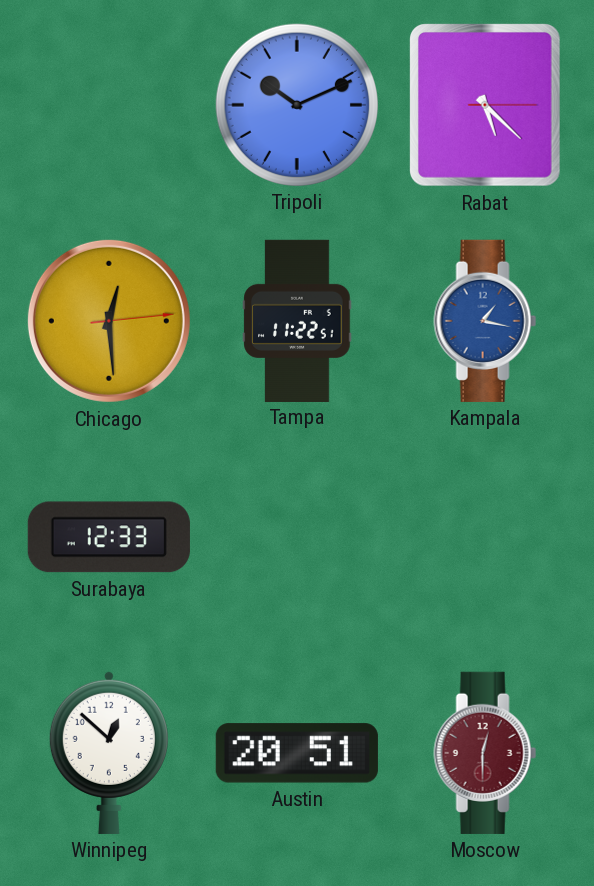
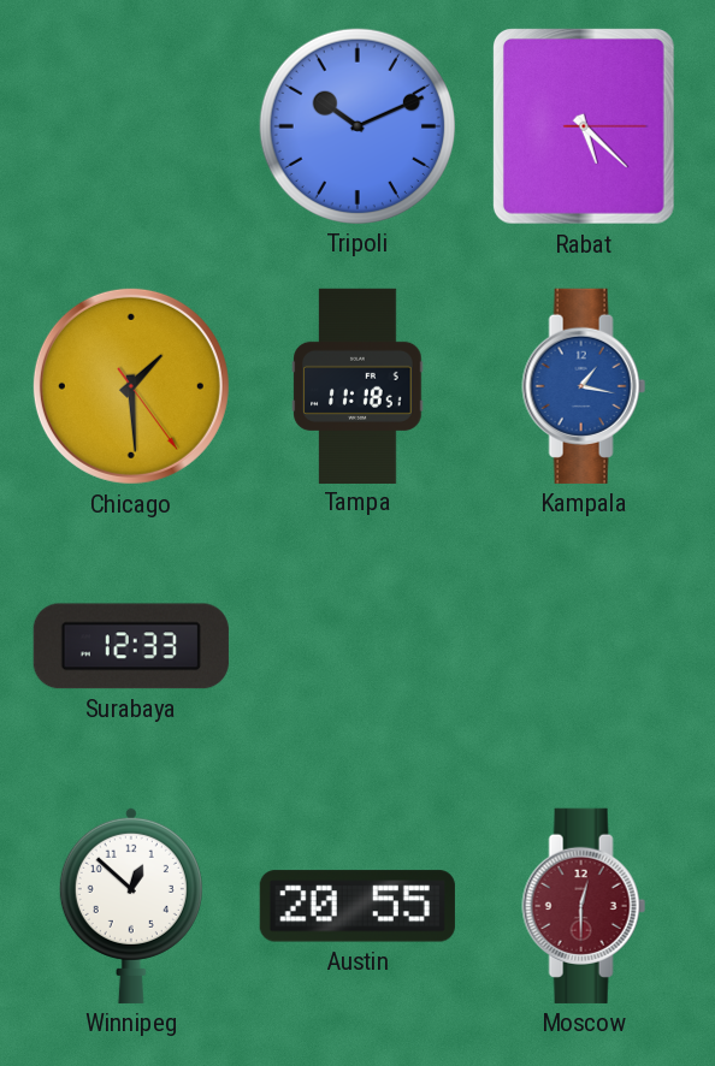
Chicago: 12:29 -> 1:29 (131, 386)
Tampa: 11:22 -> 11:18 (357, 385)
Austin: 20:51 -> 20:55 (357, 906)
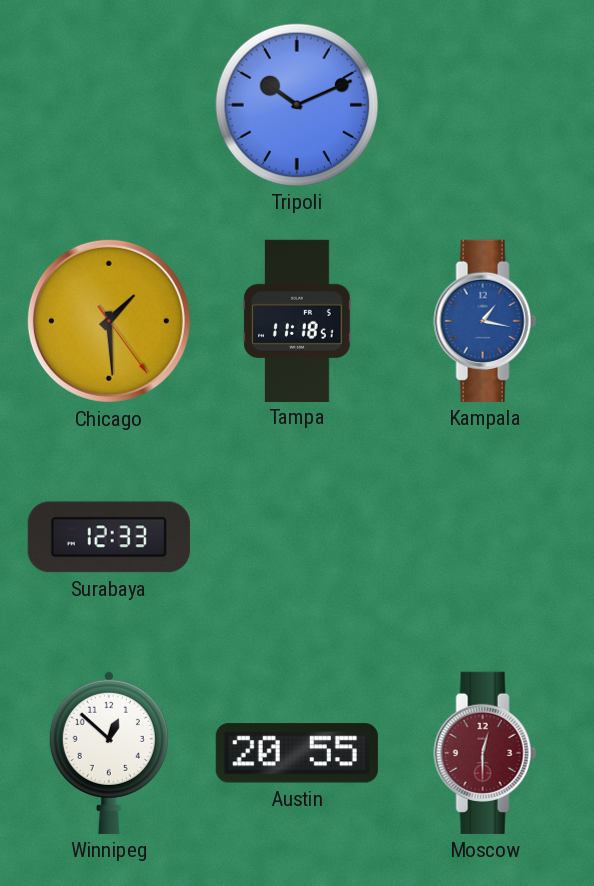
Rabat: 5:22 -> none (584, 126)
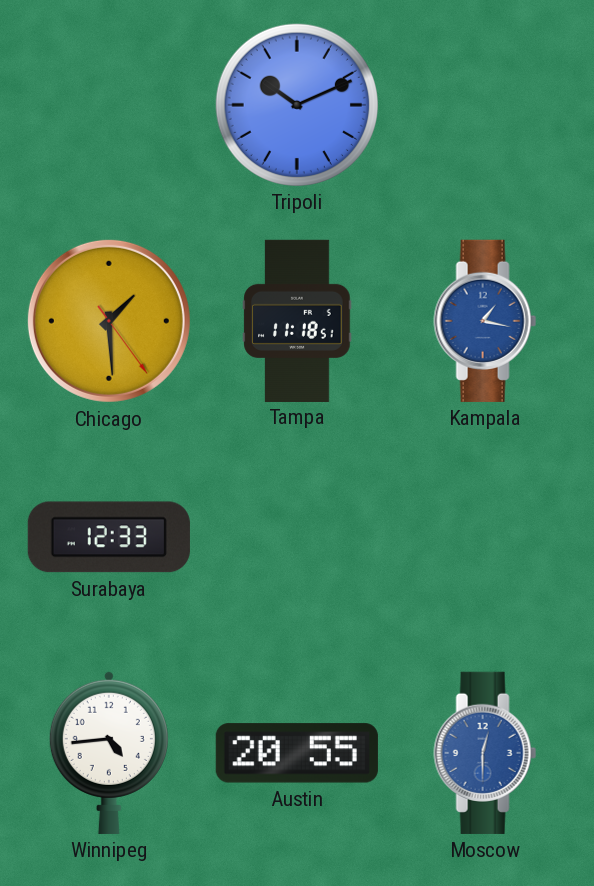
Winnipeg: 12:52 -> 4:44 (109, 752)
Moscow dial: burgundy -> blue (485, 753)
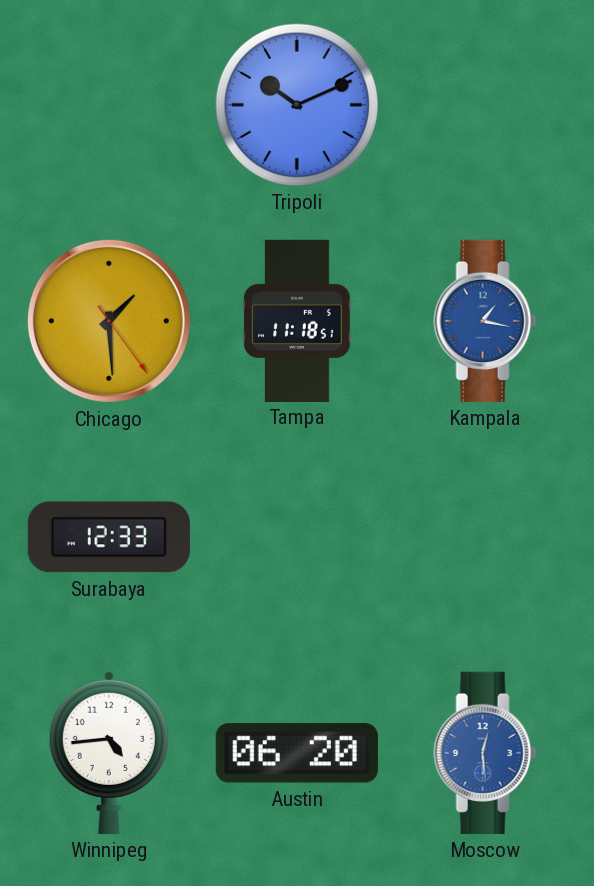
Austin: 20:55 -> 06:20 (297, 753)
Moscow: 12:30 -> 12:29 (485, 753)
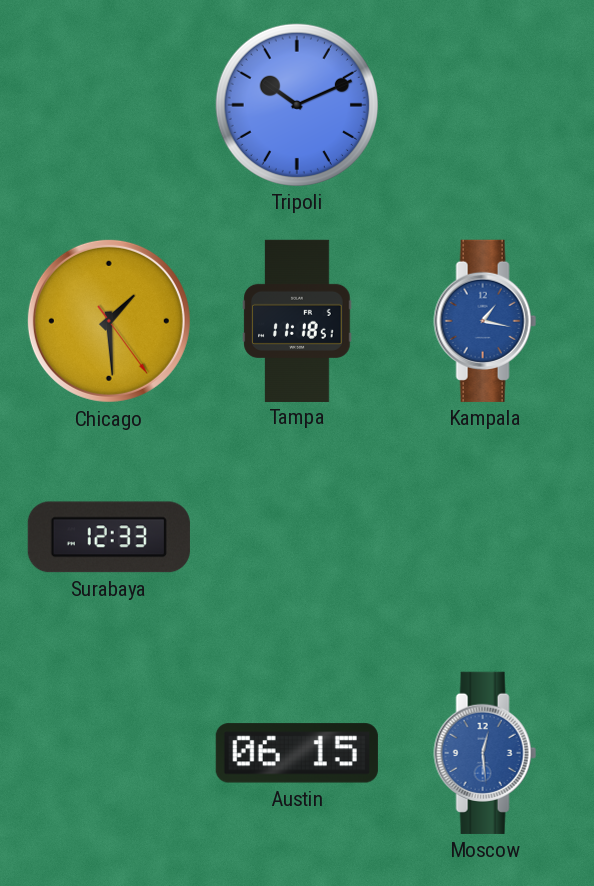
Winnipeg: 4:44 -> none (109, 752)
Austin: 06:20 -> 06:15 (297, 753)
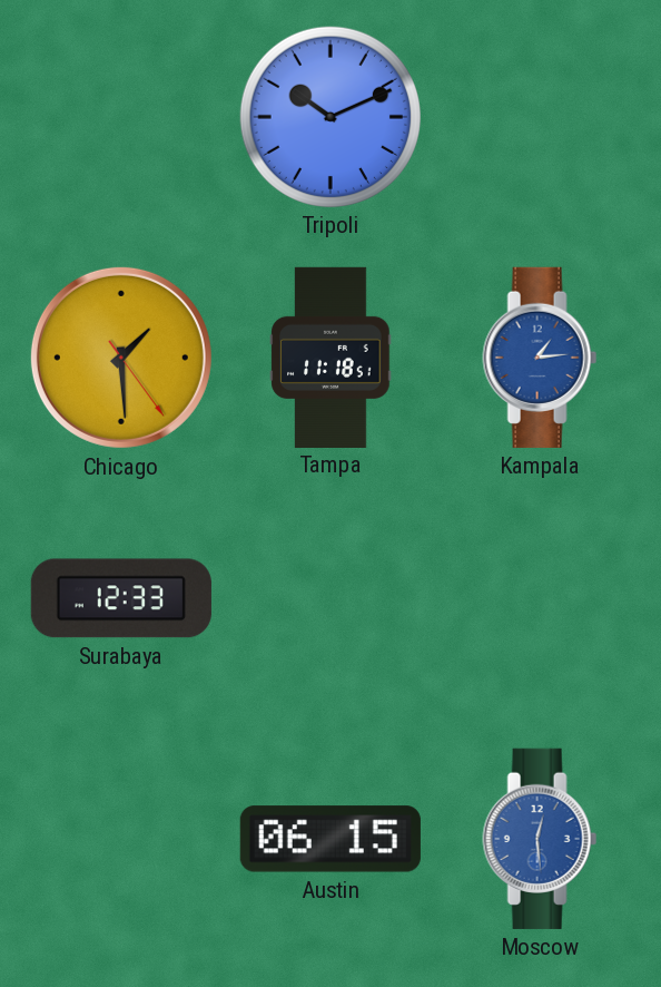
Kampala: 1:17 -> 1:14 (540, 358)
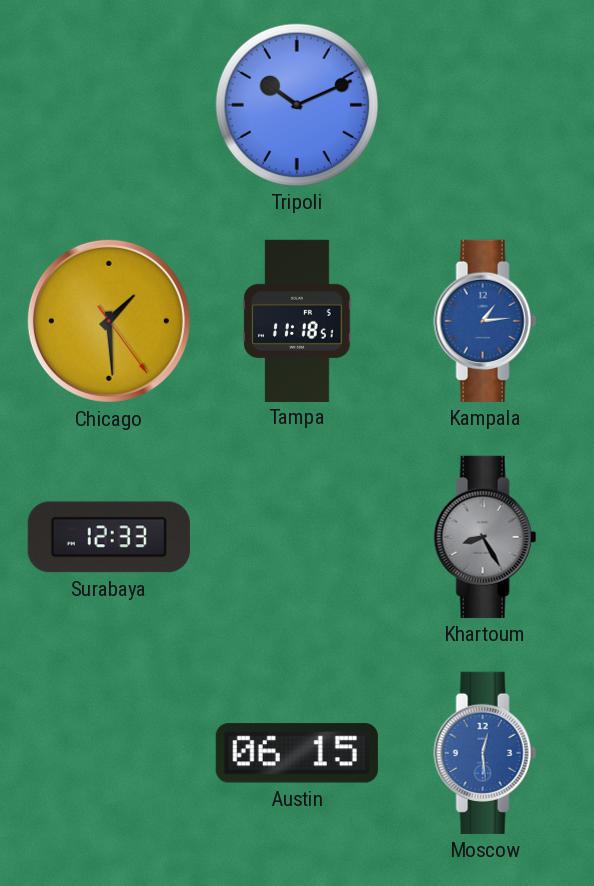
Khartoum: none -> 8:25 (485, 537)
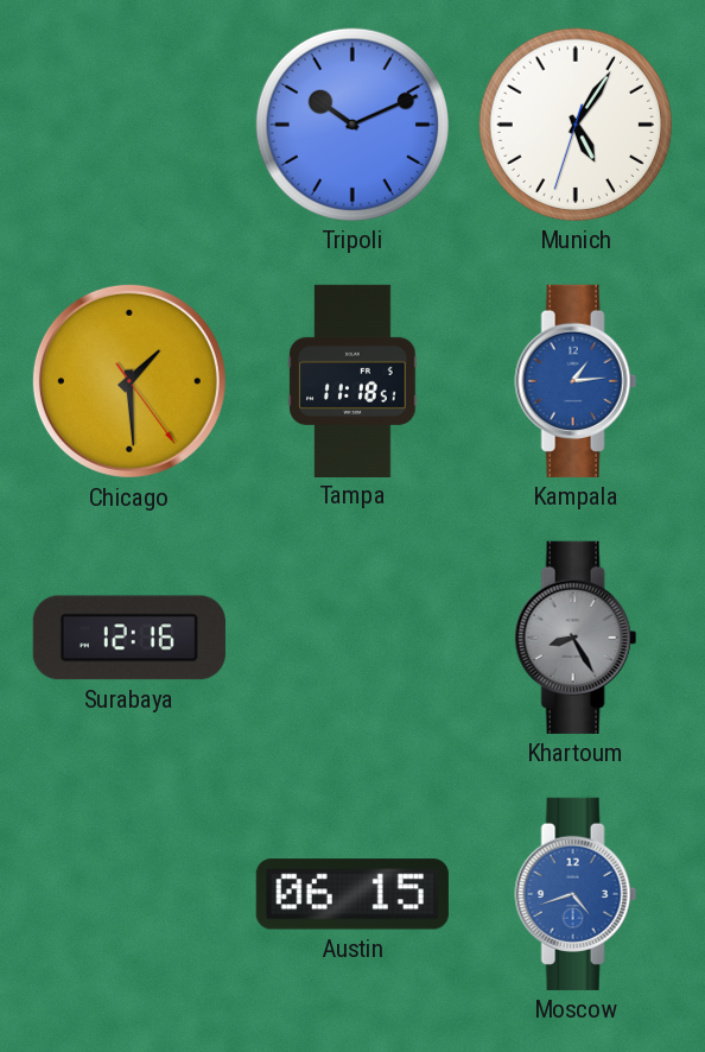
Munich: none -> 5:05 (576, 125)
Surabaya: 12:33 -> 12:16 (129, 638)
Moscow: 12:29 -> 4:42 (576, 894)
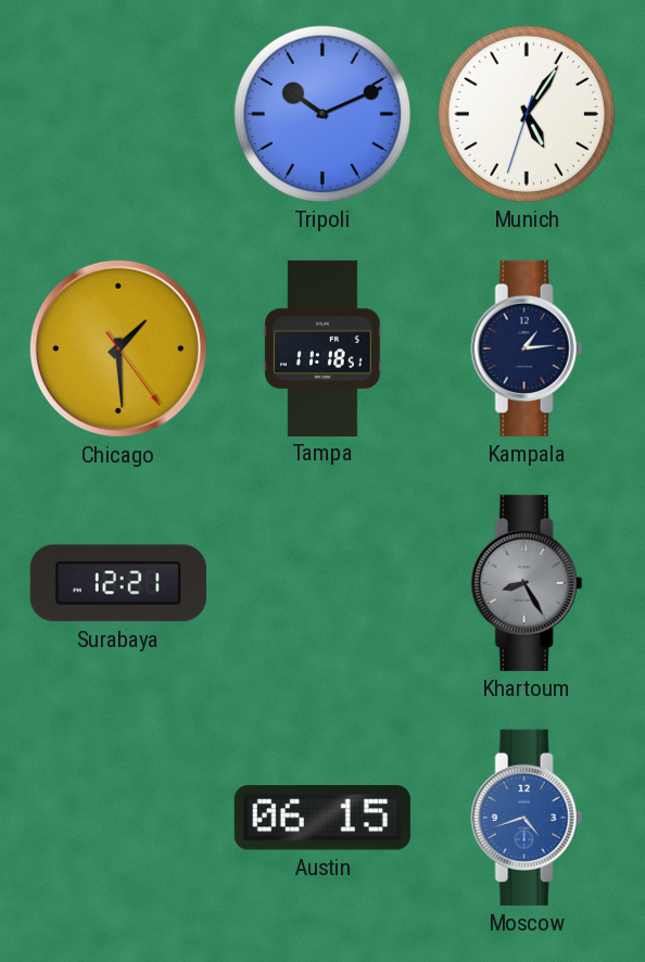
Kampala dial: blue -> navy (527, 349)
Surabaya: 12:16 -> 12:21 (118, 583)
